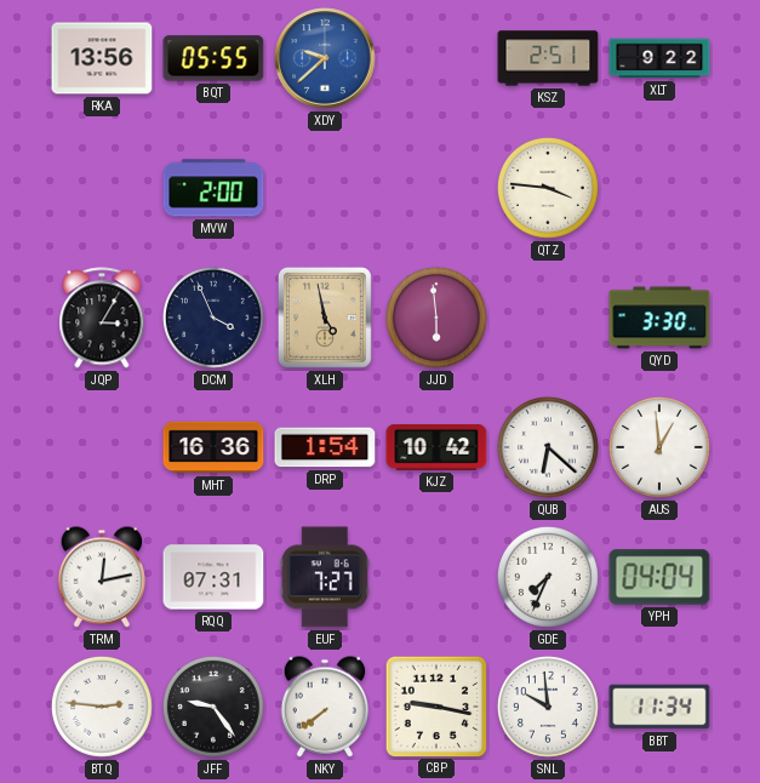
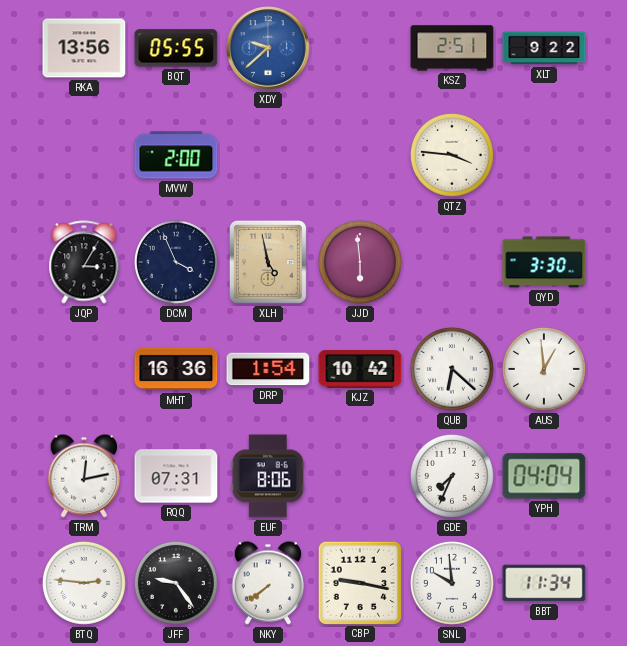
EUF: 7:27 -> 8:06 (268, 476)
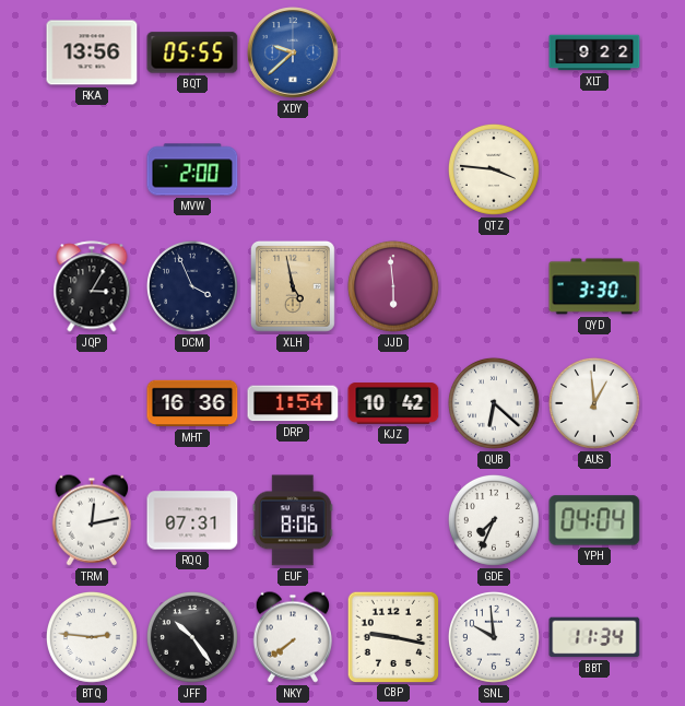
KSZ: 2:51 -> none (452, 48)
JFF: 9:24 -> 10:24 (192, 637)
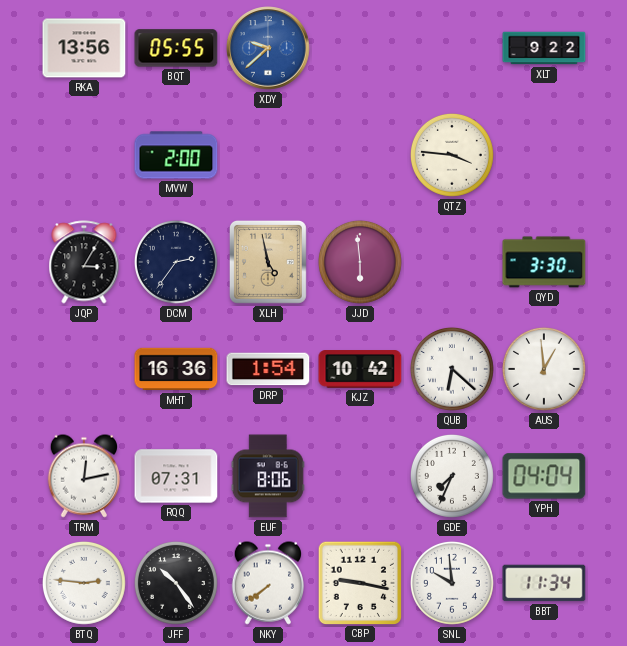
DCM: 3:56 -> 2:36 (176, 262)
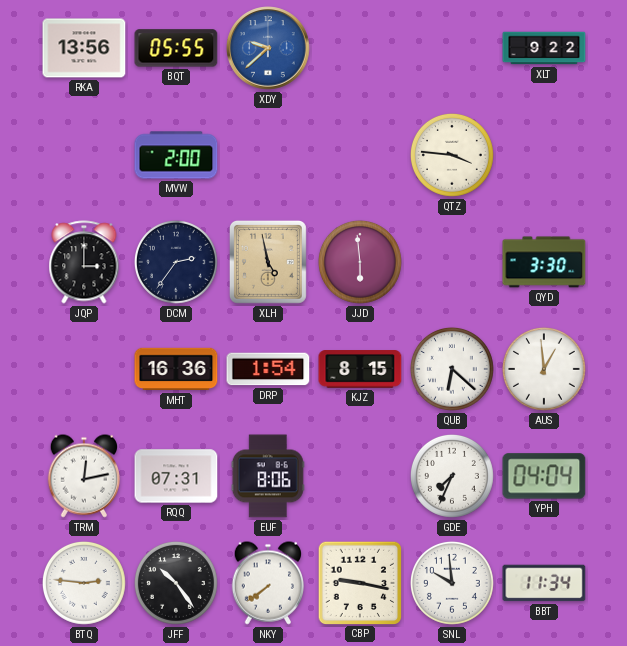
JQP: 3:05 -> 3:00 (84, 262)
KJZ: 10:42 -> 8:15 (360, 369)
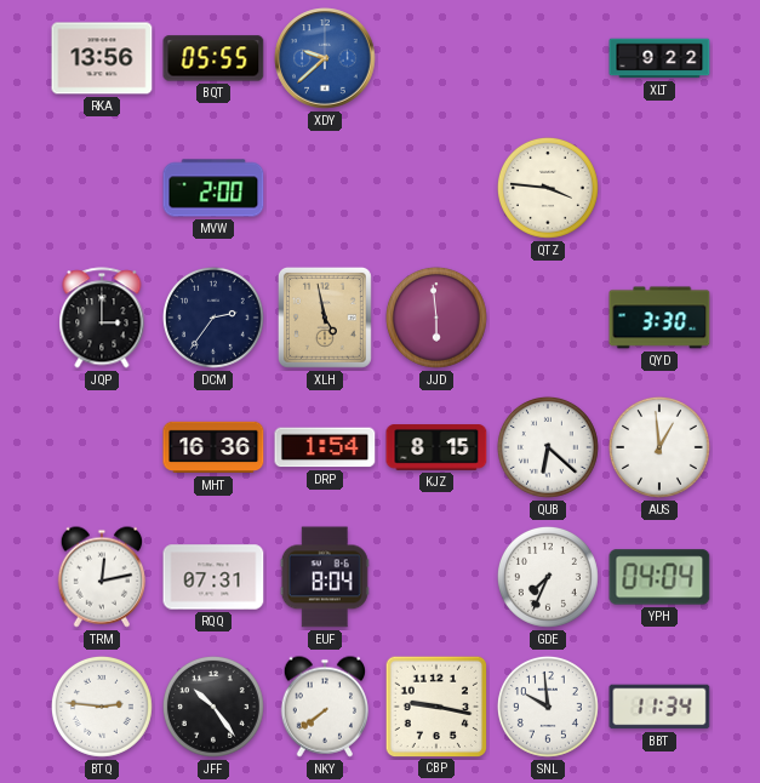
EUF: 8:06 -> 8:04 (325, 577)
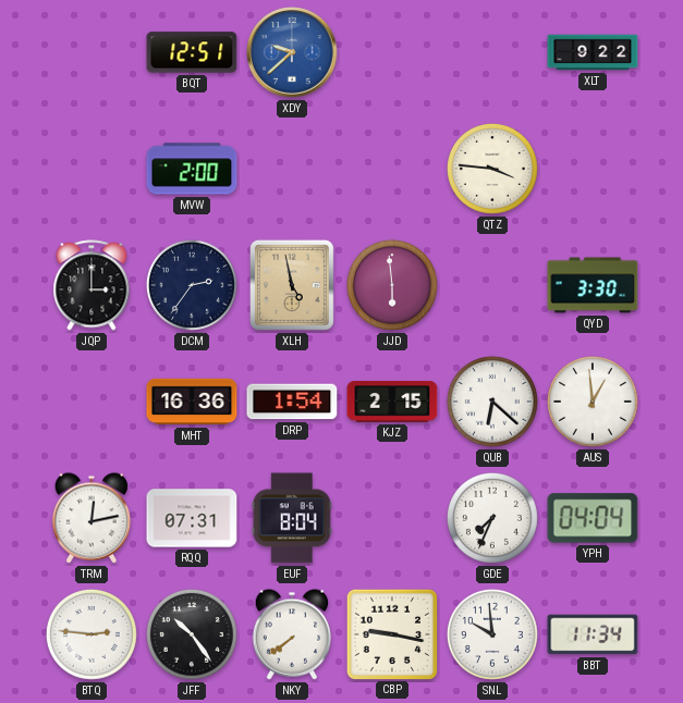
RKA: 13:56 -> none (102, 58)
BQT: 05:55 -> 12:51 (192, 52)
KJZ: 8:15 -> 2:15 (392, 402)
